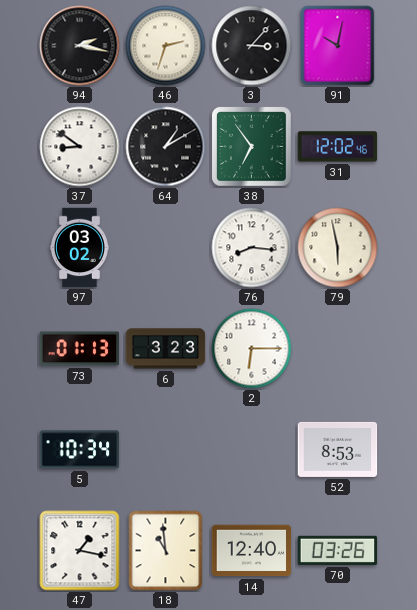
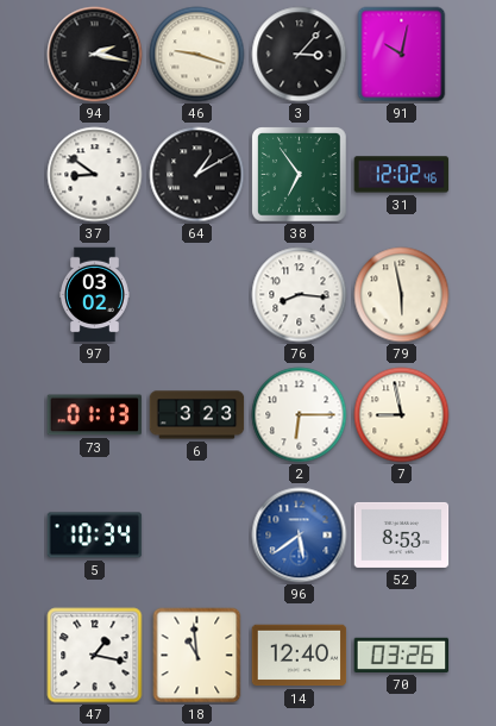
46: 2:33 -> 9:18 (197, 55)
7: none -> 8:58 (402, 415)
96: none -> 5:39 (300, 536)
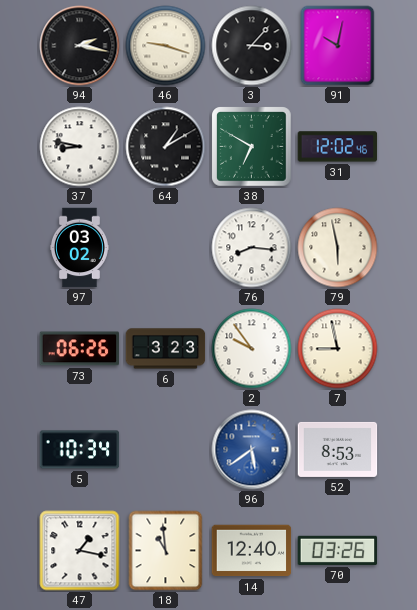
37: 8:51 -> 8:47 (80, 147)
38: 6:54 -> 6:50 (252, 147)
73: 01:13 -> 06:26 (80, 349)
2: 6:15 -> 9:54 (252, 349)
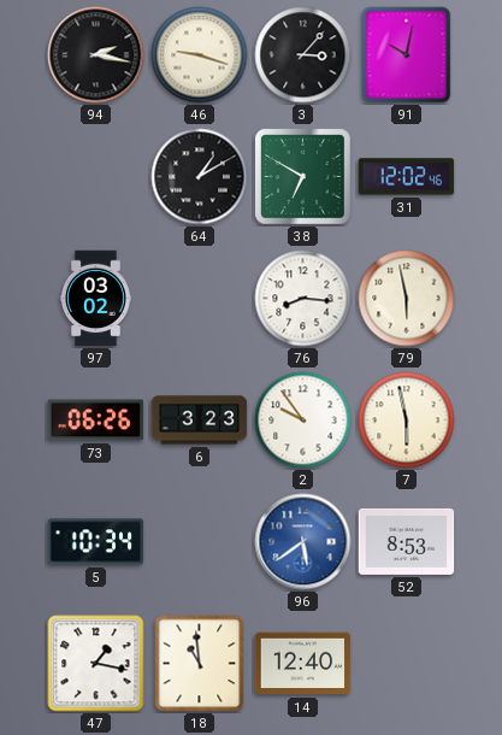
37: 8:47 -> none (80, 147)
7: 8:58 -> 5:58 (407, 421)
70: 03:26 -> none (338, 550)
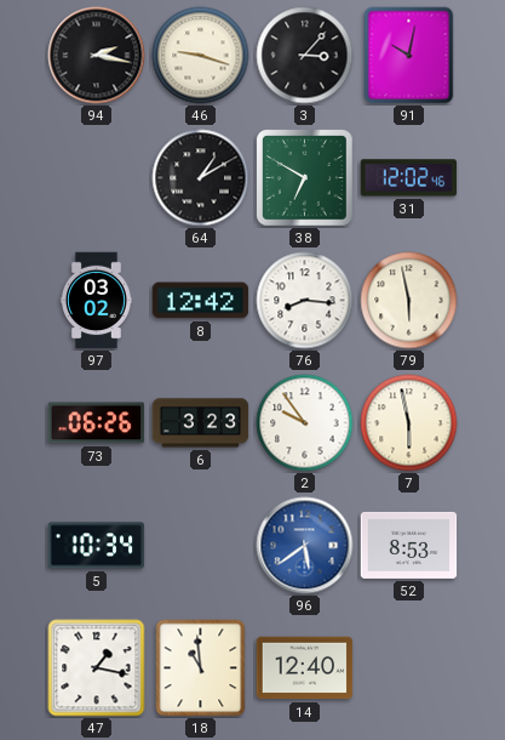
8: none -> 12:42 (201, 301)
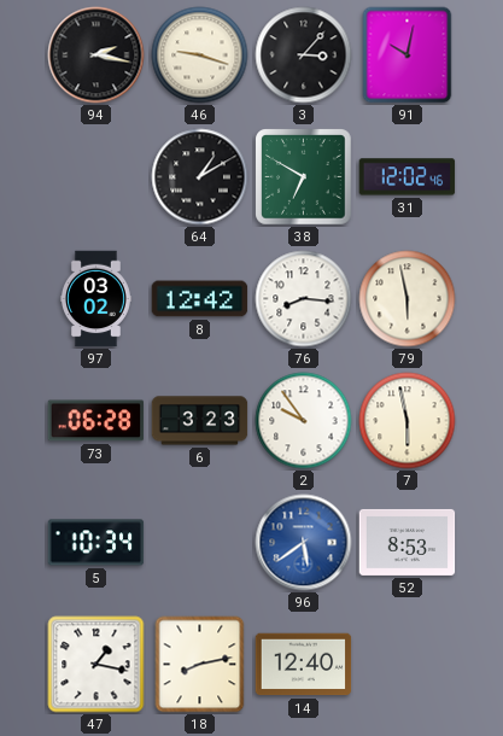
73: 06:26 -> 06:28 (96, 421)
18: 10:59 -> 8:13 (200, 665)
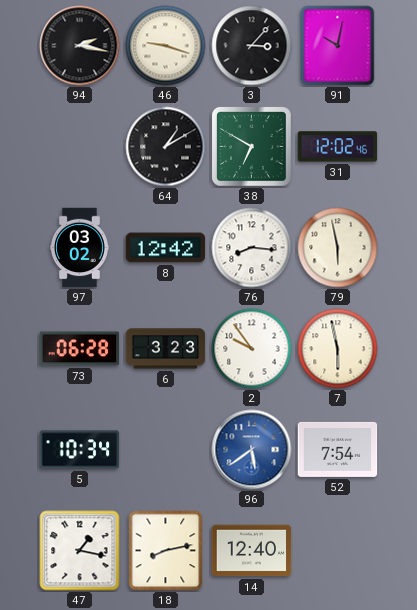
52: 8:53 -> 7:54 (338, 449)
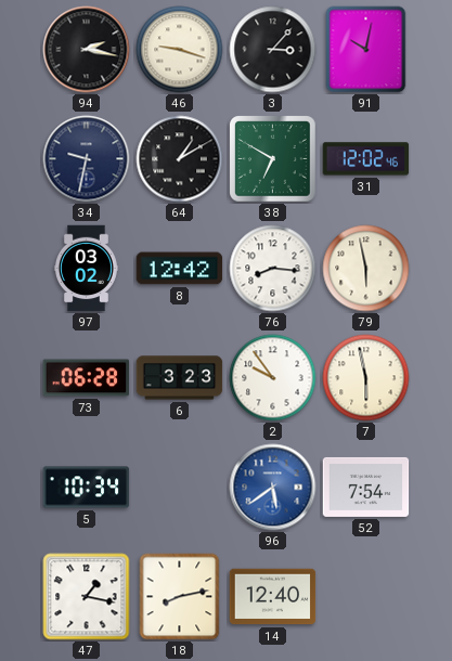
34: none -> 9:32 (87, 159)
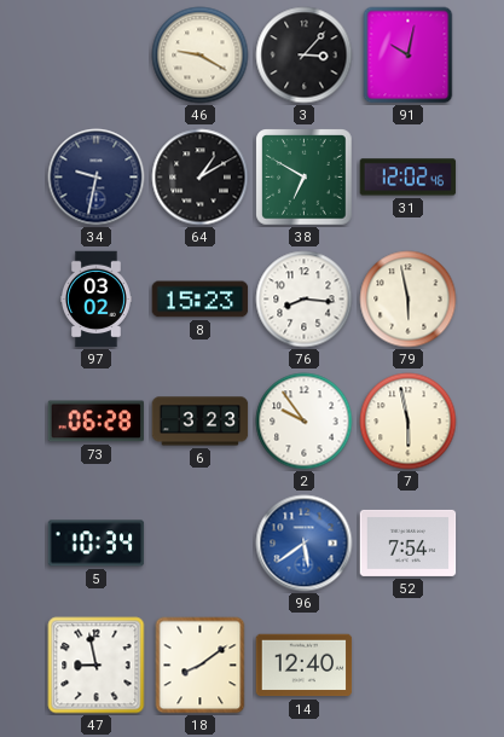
94: 2:17 -> none (87, 50)
46: 9:18 -> 9:20 (201, 56)
8: 12:42 -> 15:23 (201, 300)
47: 1:17 -> 8:58 (97, 666)
18: 8:13 -> 8:09 (201, 666)
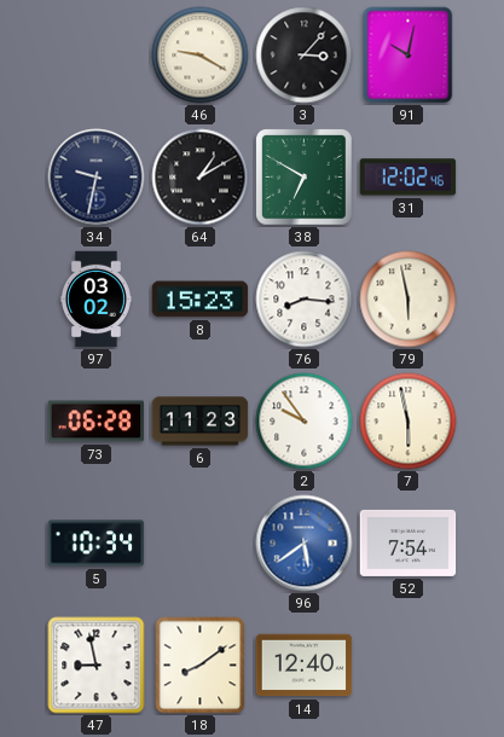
6: 3:23 -> 11:23 (201, 422)
